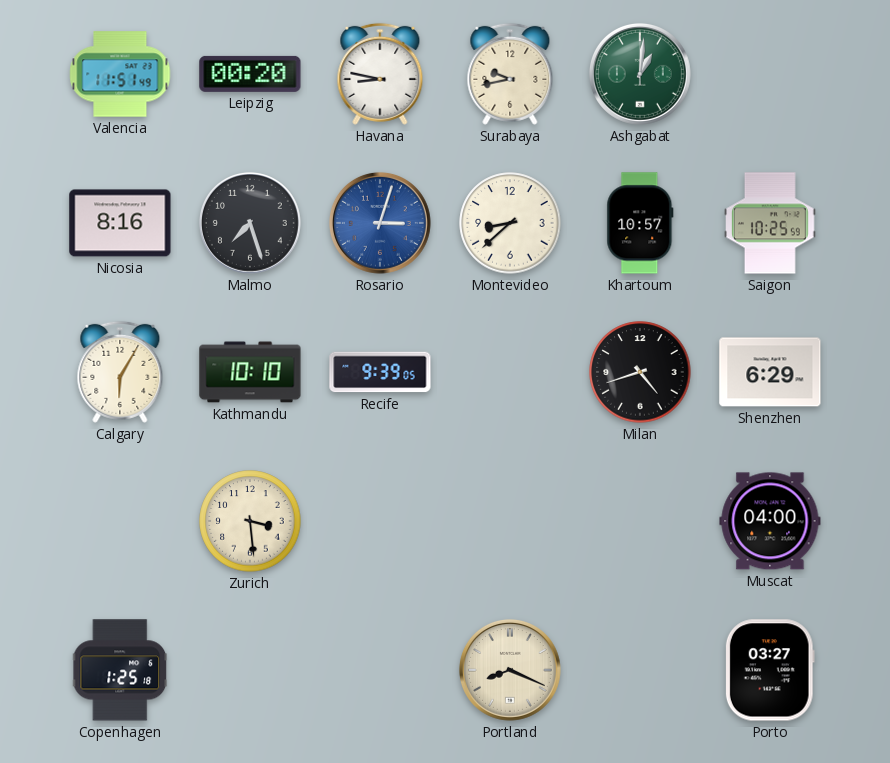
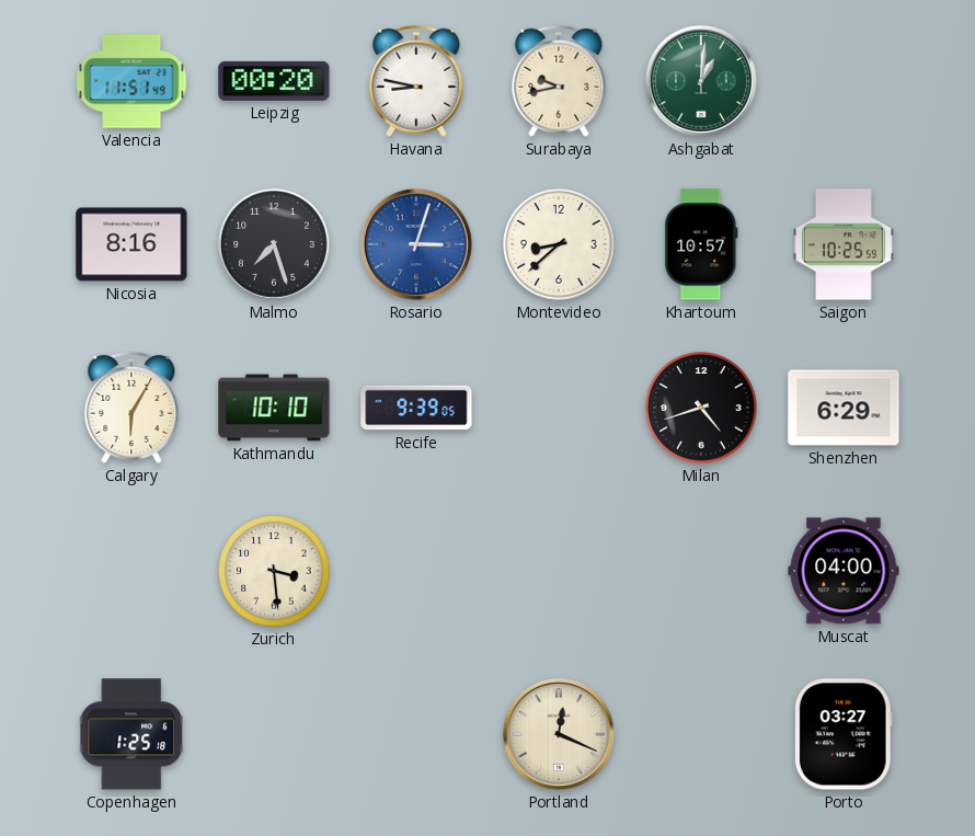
Portland: 8:19 -> 12:19 (559, 734)
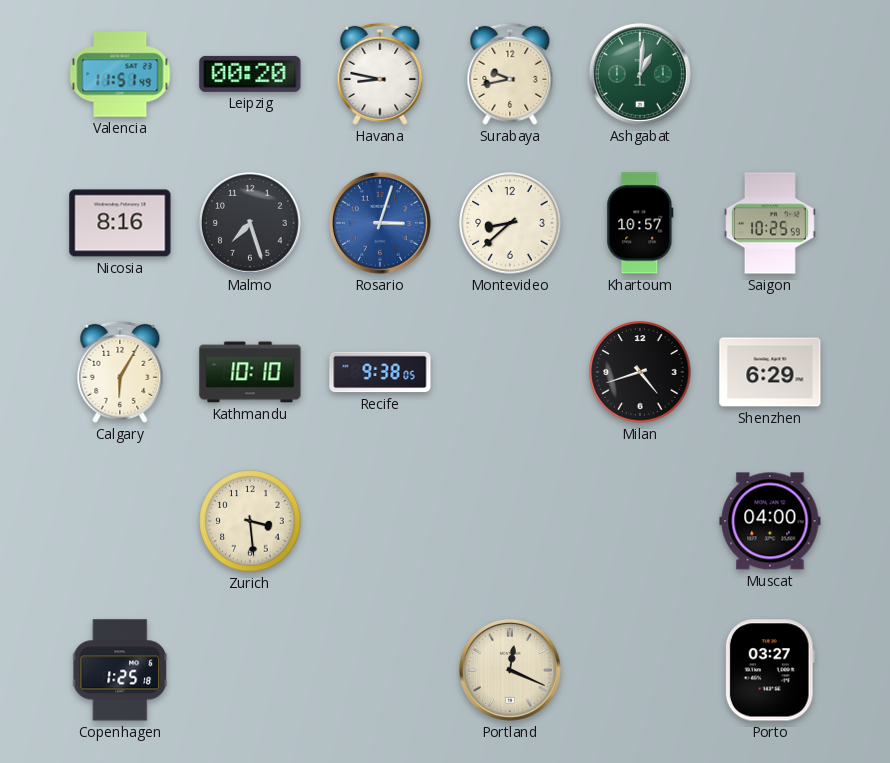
Recife: 9:39 -> 9:38 (380, 372)
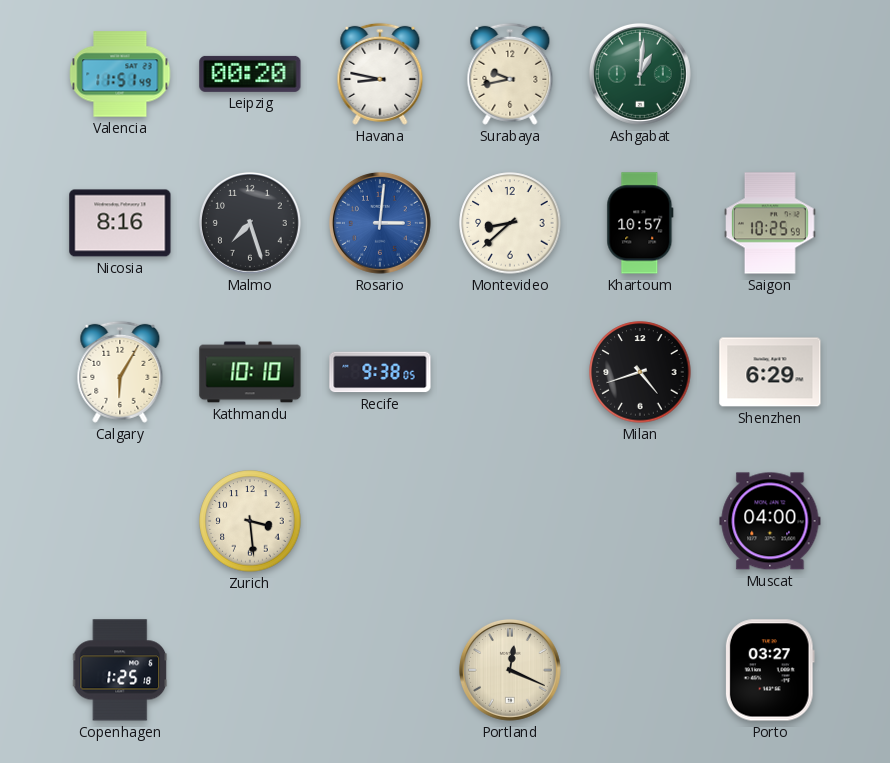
Rosario: 3:03 -> 3:01 (380, 223)
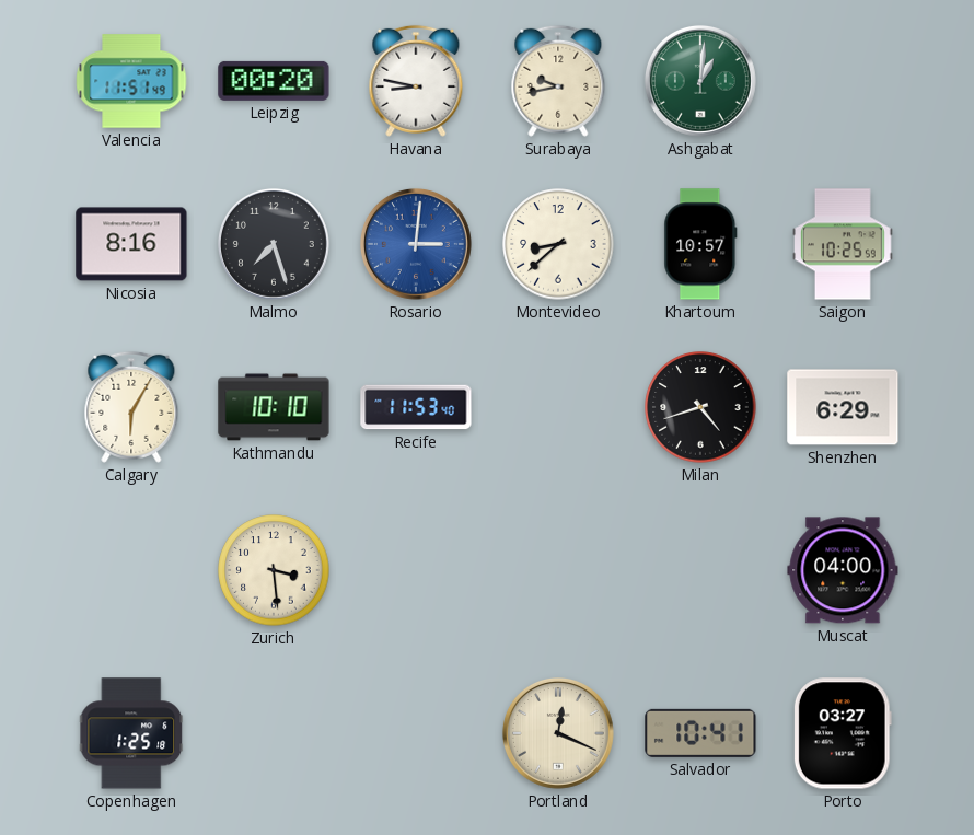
Recife: 9:38 -> 11:53 (416, 407)
Salvador: none -> 10:41 (700, 733)
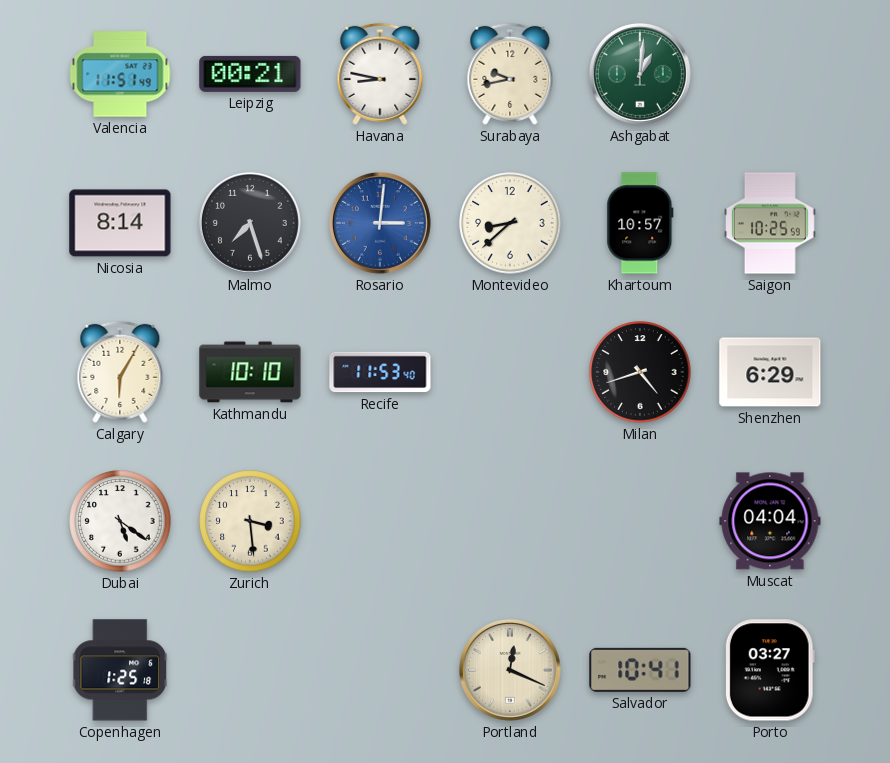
Leipzig: 00:20 -> 00:21 (250, 74)
Nicosia: 8:16 -> 8:14 (120, 223)
Dubai: none -> 5:21 (120, 521)
Muscat: 04:00 -> 04:04 (770, 521)
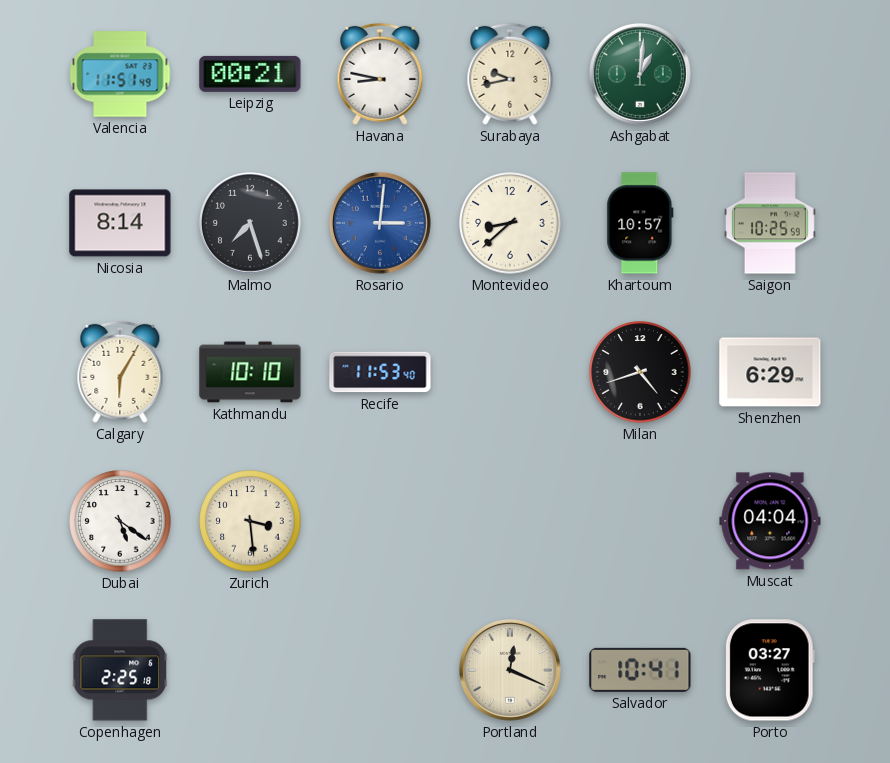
Copenhagen: 1:25 -> 2:25 (120, 670)
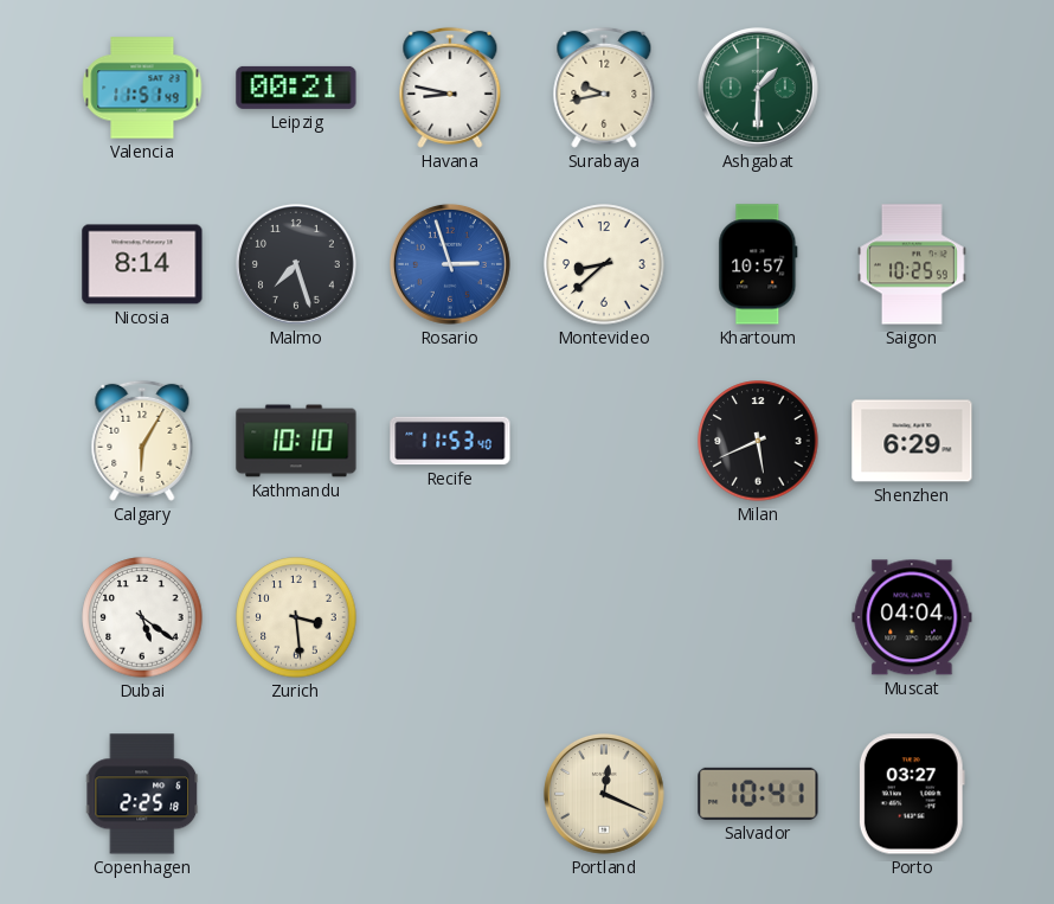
Ashgabat: 1:01 -> 1:30 (758, 88)
Rosario: 3:01 -> 2:57 (450, 264)
Milan: 4:42 -> 5:41 (758, 441)
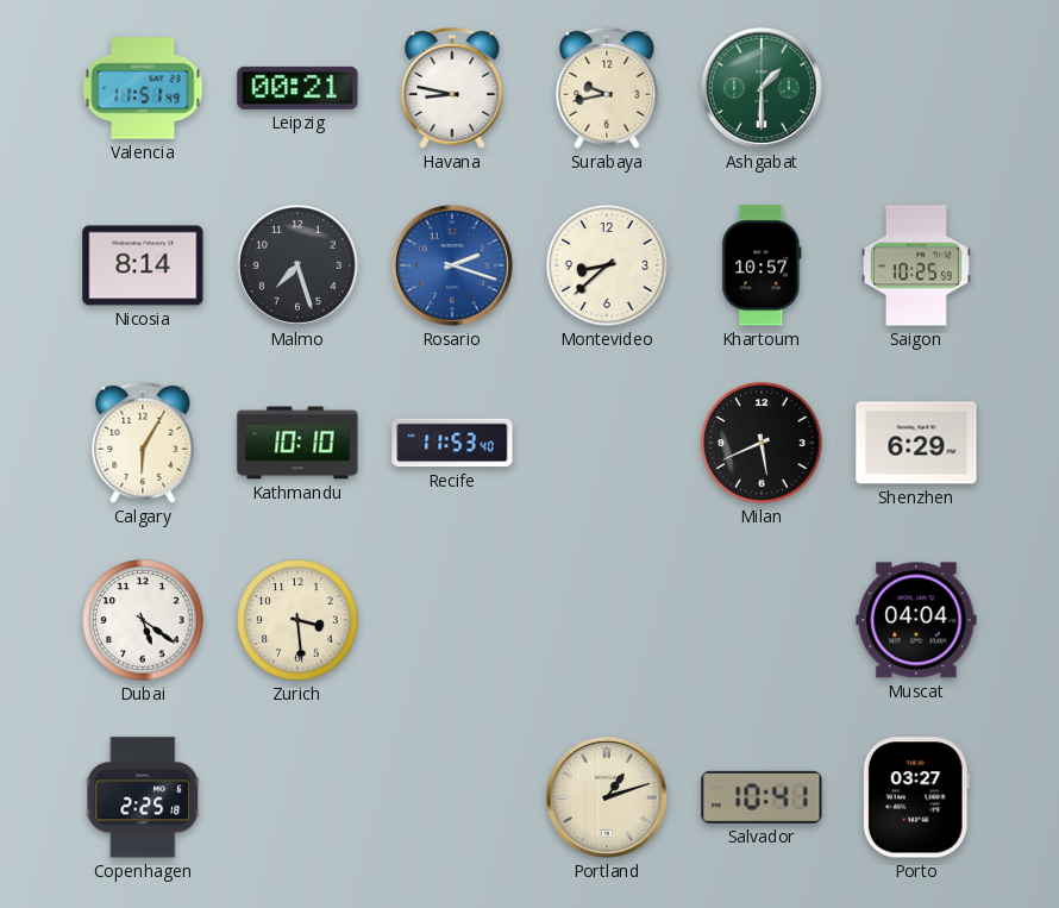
Rosario: 2:57 -> 2:18 (452, 265)
Portland: 12:19 -> 1:12 (607, 797)
